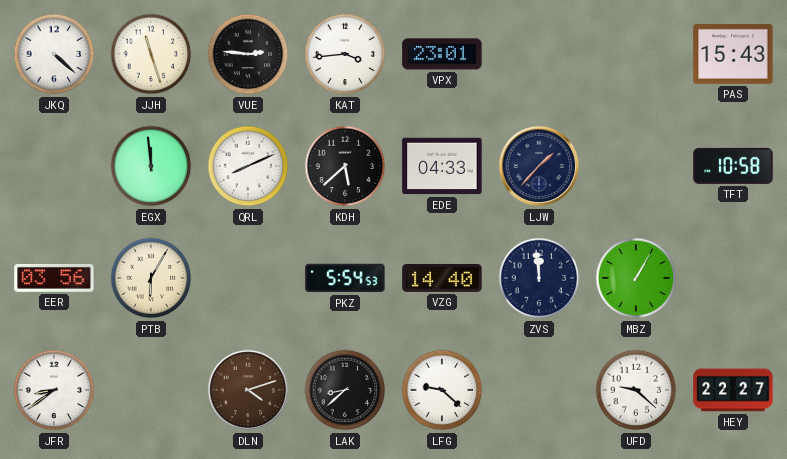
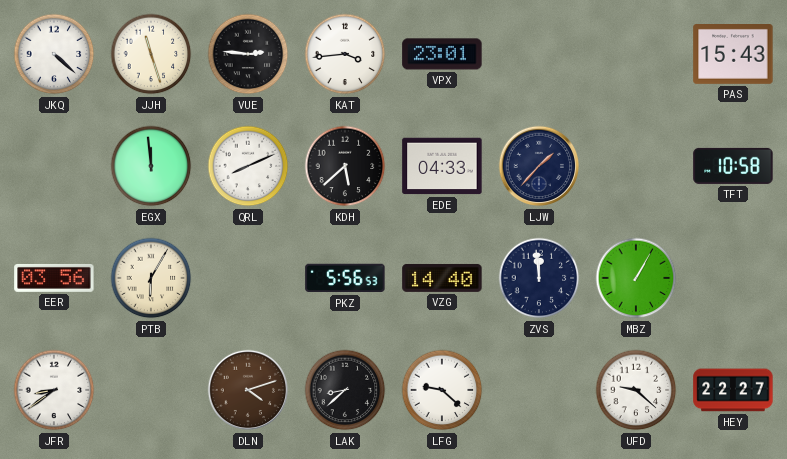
PKZ: 5:54 -> 5:56 (345, 278)
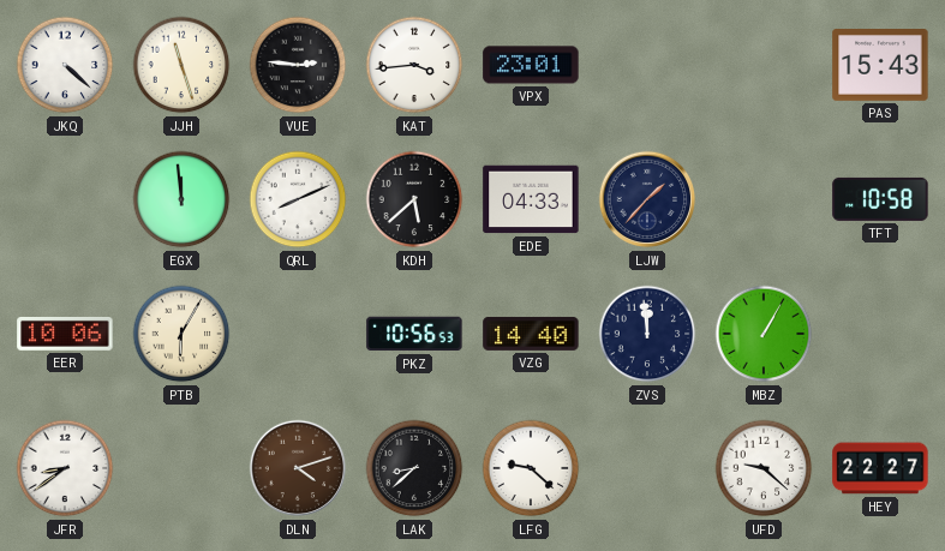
EER: 03:56 -> 10:06 (65, 334)
PKZ: 5:56 -> 10:56 (414, 334)
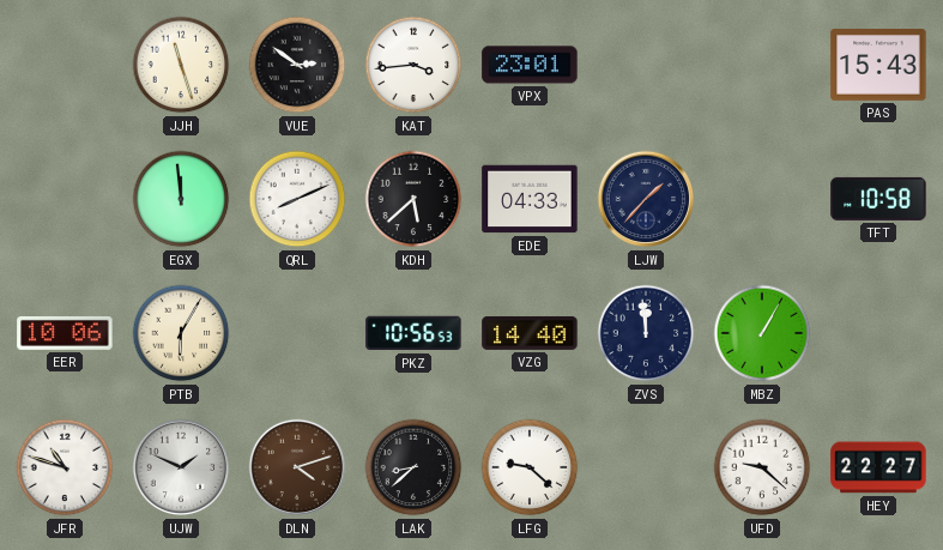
JKQ: 4:22 -> none (65, 65)
VUE: 2:46 -> 2:51 (297, 65)
JFR: 8:39 -> 10:48 (65, 467)
UJW: none -> 1:49 (181, 467)
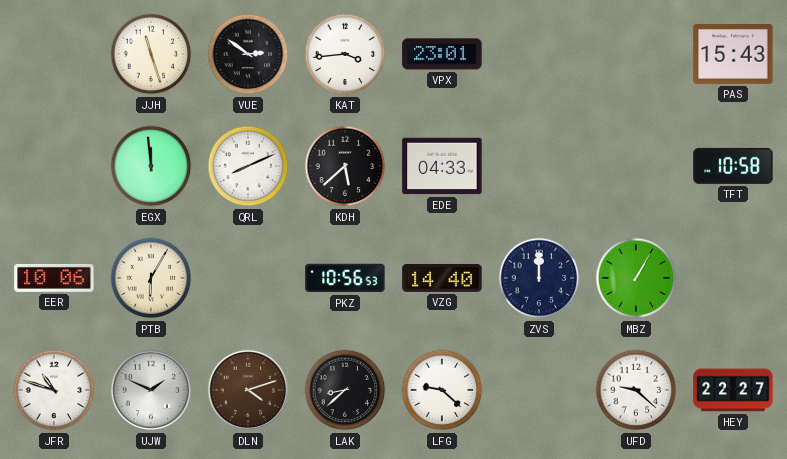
LJW: 1:37 -> none (646, 199)
ZVS: 11:59 -> 12:00 (539, 278)
